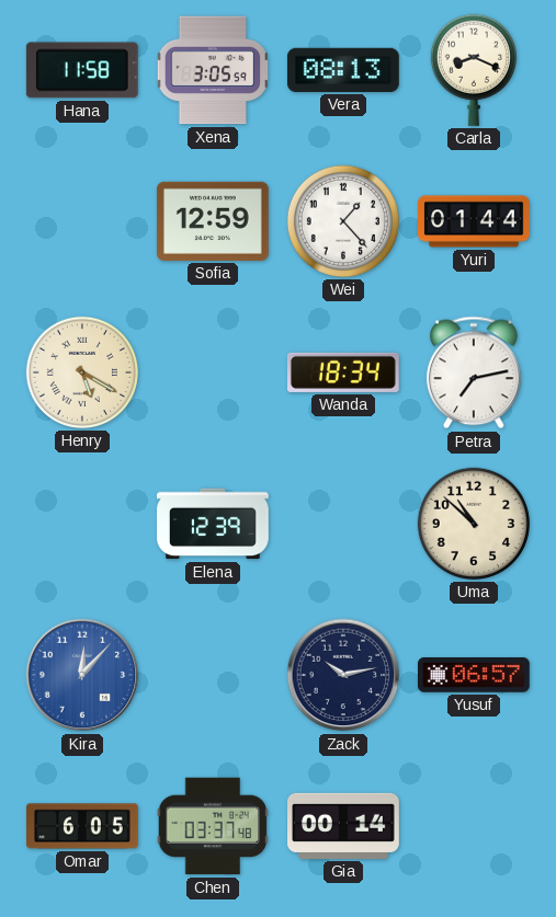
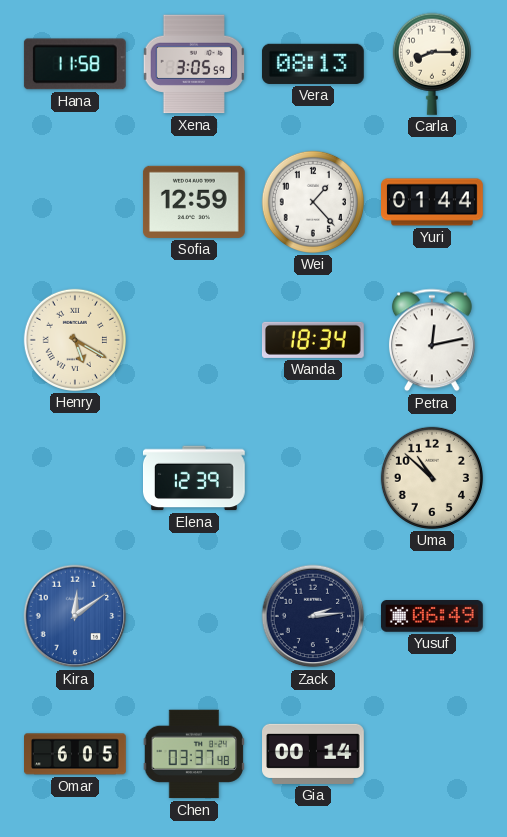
Carla: 8:19 -> 8:15 (432, 64)
Petra: 7:13 -> 12:13 (432, 340)
Kira: 12:07 -> 12:09 (75, 616)
Zack: 10:13 -> 2:14 (313, 616)
Yusuf: 06:57 -> 06:49 (432, 617)
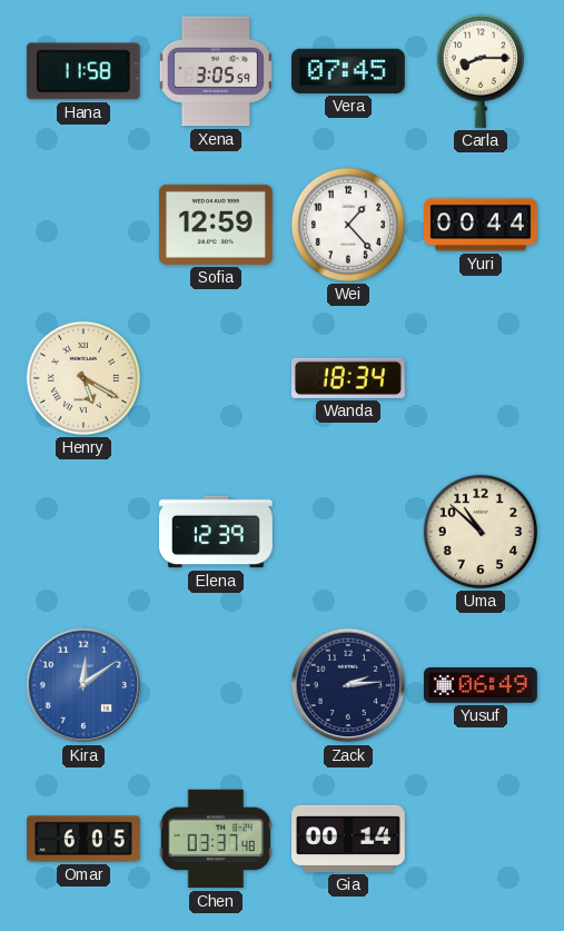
Vera: 08:13 -> 07:45 (348, 71)
Yuri: 01:44 -> 00:44 (482, 225)
Petra: 12:13 -> none (432, 340)
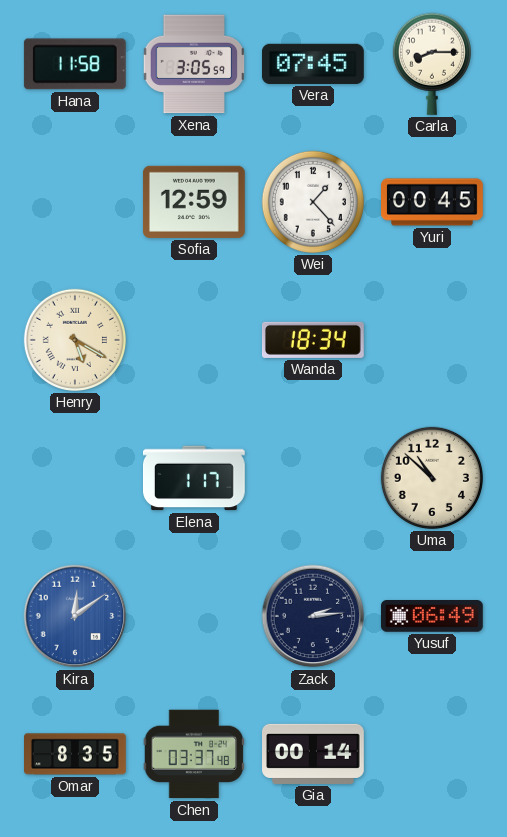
Yuri: 00:44 -> 00:45 (433, 202)
Elena: 12:39 -> 1:17 (195, 478)
Omar: 6:05 -> 8:35 (76, 754)
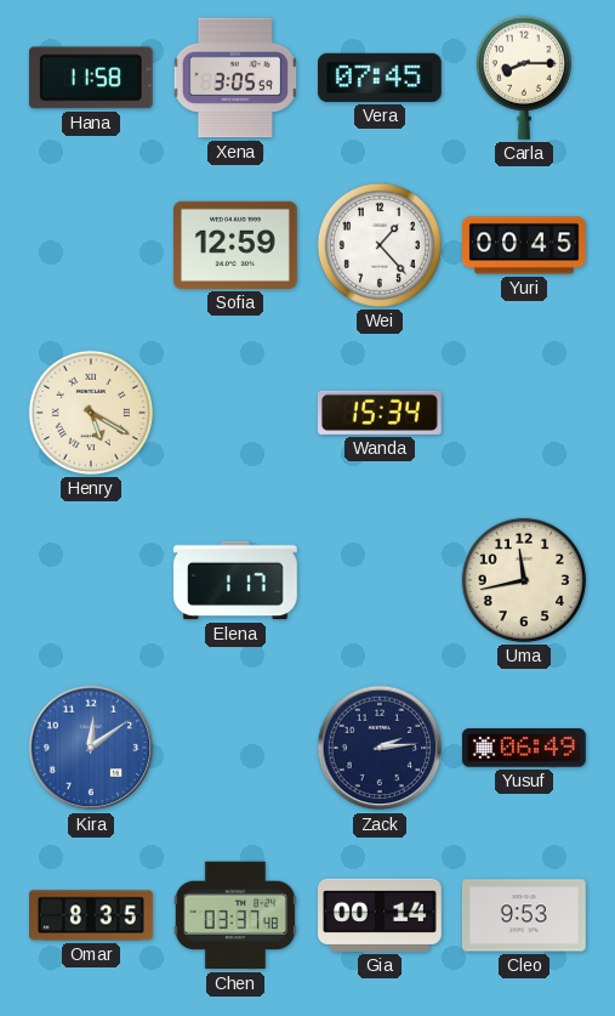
Wanda: 18:34 -> 15:34 (380, 413)
Uma: 10:52 -> 11:43 (524, 580)
Cleo: none -> 9:53 (524, 915)
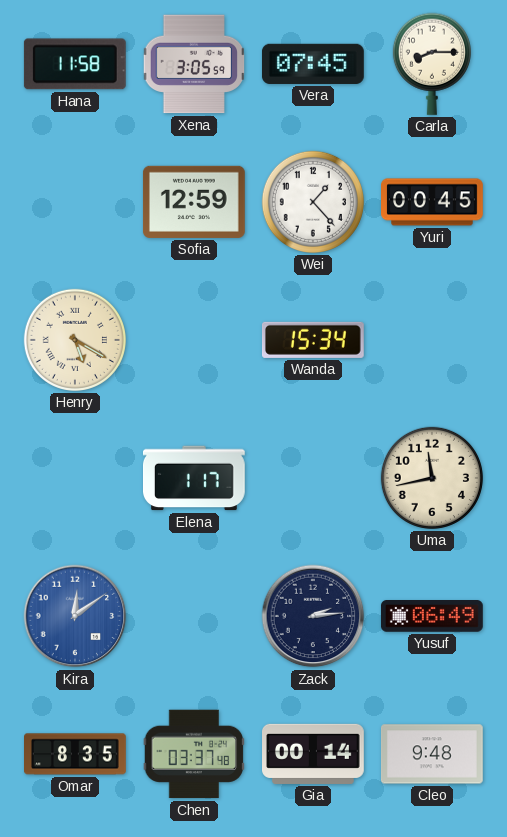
Cleo: 9:53 -> 9:48 (432, 754)
